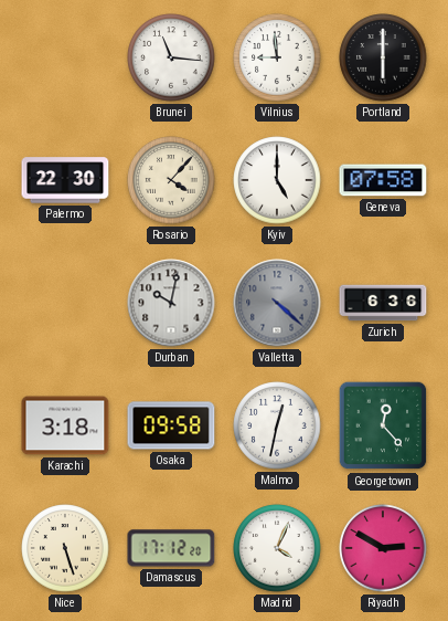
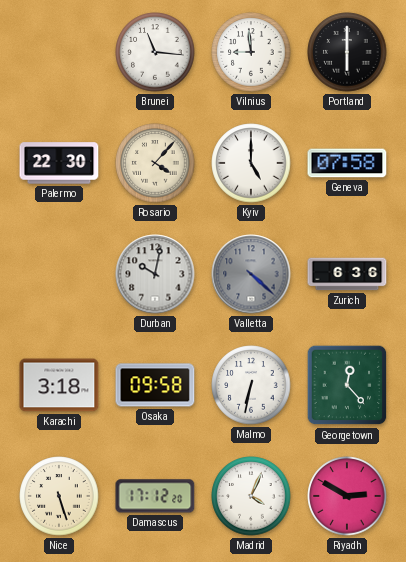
Malmo: 12:32 -> 6:32 (251, 385)
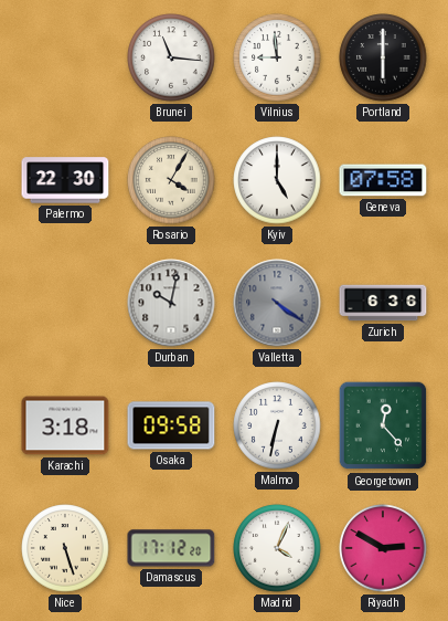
Rosario: 4:07 -> 4:05 (171, 180)
Valletta: 4:22 -> 4:21 (277, 303)
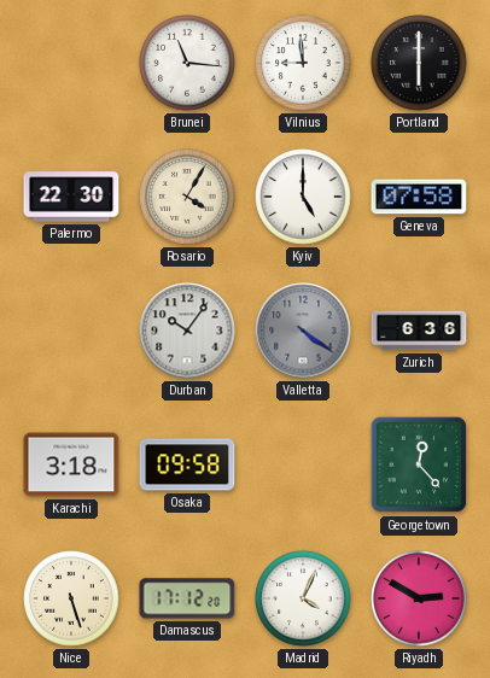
Durban: 10:02 -> 10:06 (187, 331)
Malmo: 6:32 -> none (277, 425)
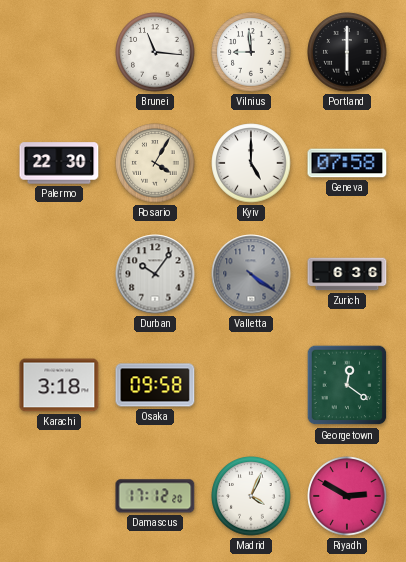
Georgetown: 12:23 -> 12:21 (347, 385)
Nice: 5:27 -> none (71, 598)
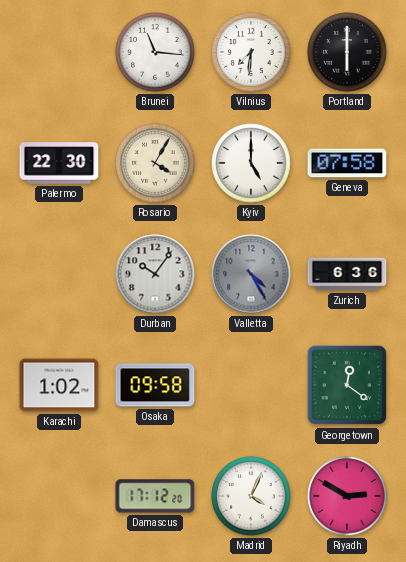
Vilnius: 8:59 -> 7:31 (251, 52)
Valletta: 4:21 -> 4:25 (251, 274)
Karachi: 3:18 -> 1:02 (59, 385)
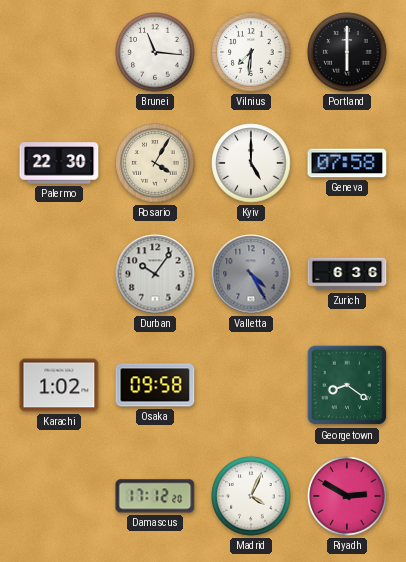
Georgetown: 12:21 -> 8:21 (347, 385)
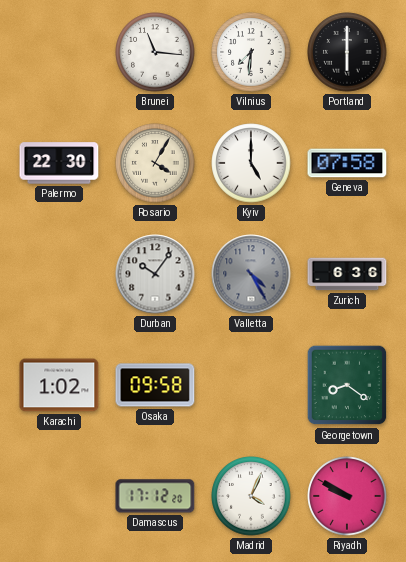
Riyadh: 2:50 -> 9:50 (347, 496)
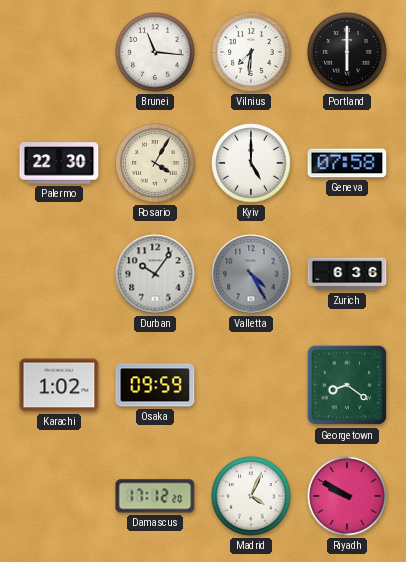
Osaka: 09:58 -> 09:59 (155, 385)
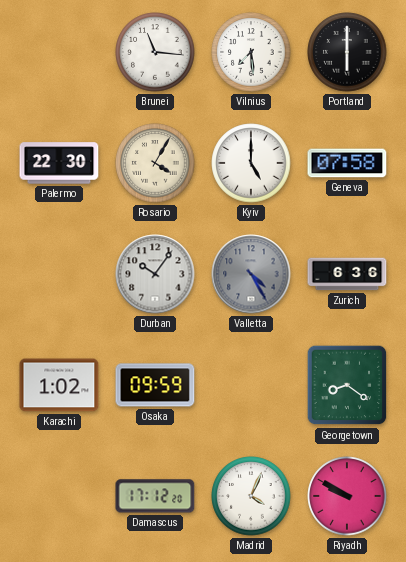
Vilnius: 7:31 -> 7:29 (251, 52)
